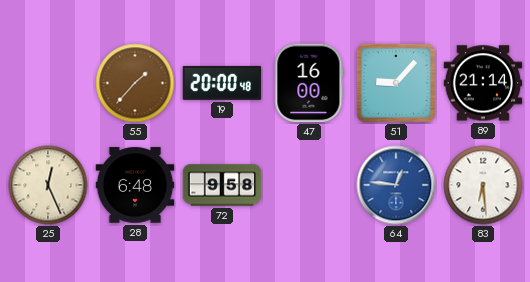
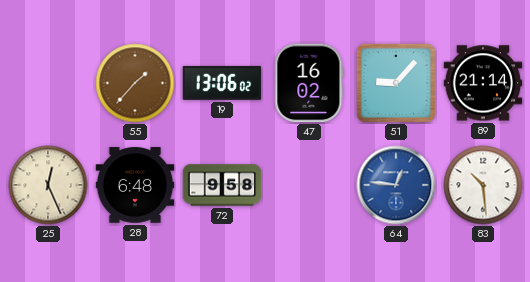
19: 20:00 -> 13:06 (222, 83)
47: 16:00 -> 16:02 (309, 83)
83: 6:29 -> 10:29 (483, 185)
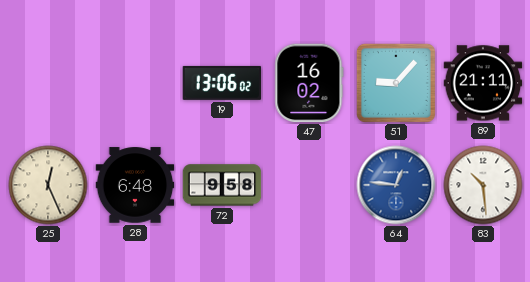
55: 1:37 -> none (135, 83)
89: 21:14 -> 21:11 (483, 83)
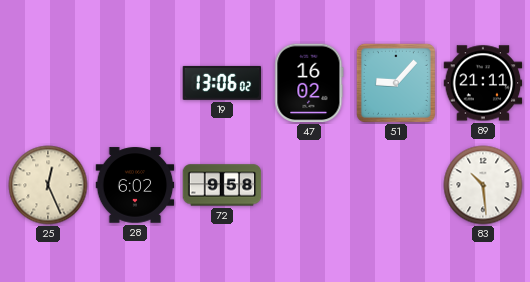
28: 6:48 -> 6:02 (135, 185)
64: 12:46 -> none (396, 185)
